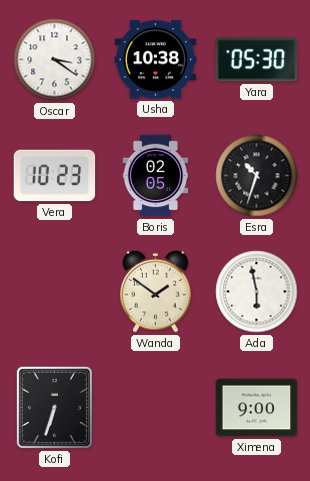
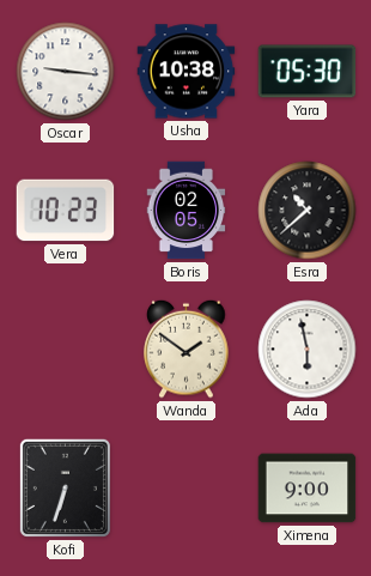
Oscar: 3:21 -> 9:16 (66, 72)
Esra: 10:33 -> 10:38 (308, 211)
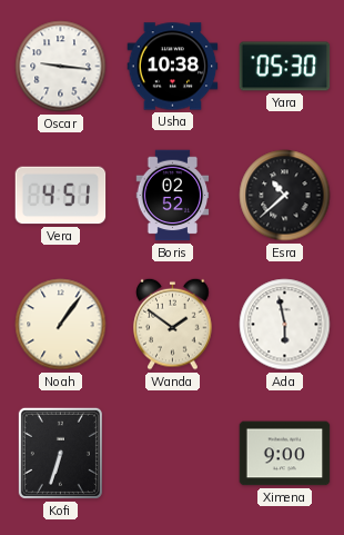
Vera: 10:23 -> 4:51 (61, 196)
Boris: 02:05 -> 02:52 (173, 196)
Noah: none -> 1:06 (61, 325)
